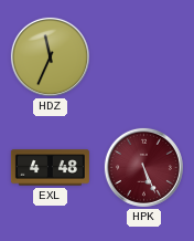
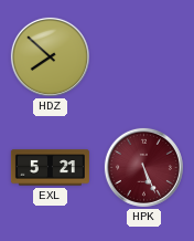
HDZ: 11:34 -> 7:52 (50, 56)
EXL: 4:48 -> 5:21 (50, 168)
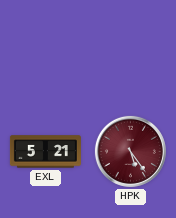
HDZ: 7:52 -> none (50, 56)
HPK: 5:26 -> 5:24 (130, 151)
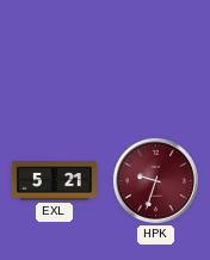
HPK: 5:24 -> 9:33 (155, 180)
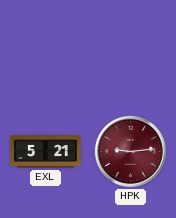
HPK: 9:33 -> 9:14 (130, 151)
